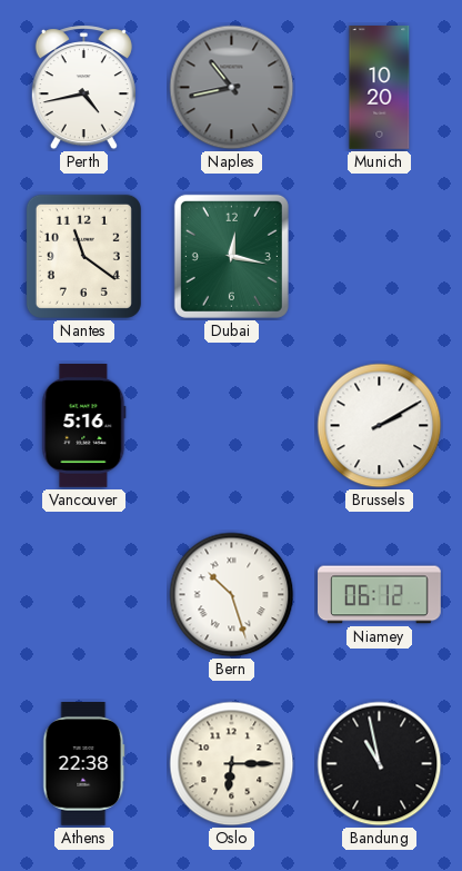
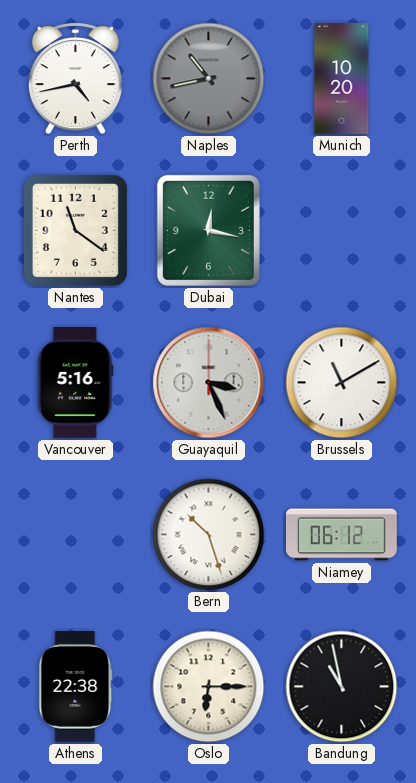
Guayaquil: none -> 3:26 (209, 383)
Brussels: 2:10 -> 11:10 (342, 383)
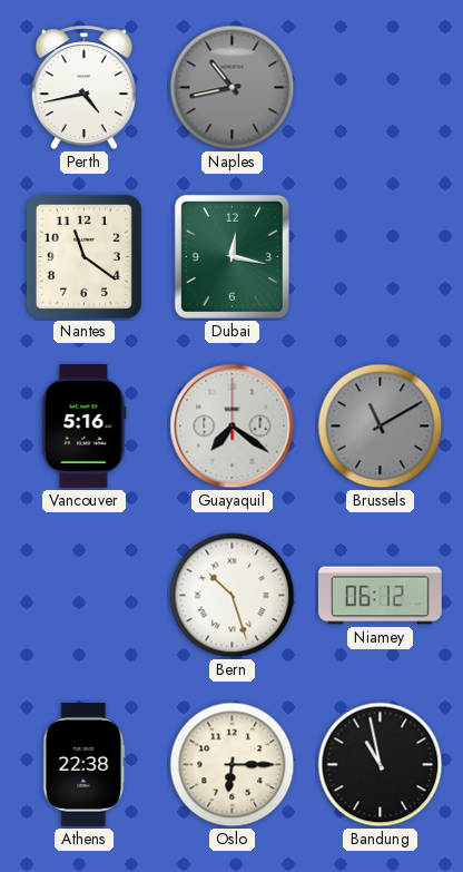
Munich: 10:20 -> none (342, 79)
Guayaquil: 3:26 -> 7:21 (233, 427)
Brussels dial: white -> grey (381, 427)
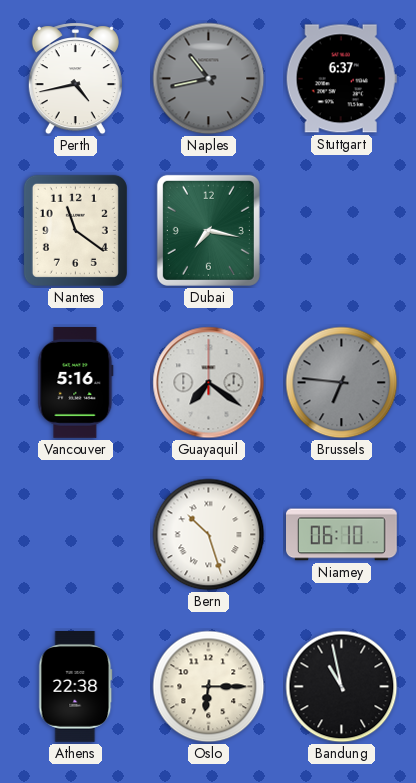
Stuttgart: none -> 6:37 (341, 79)
Dubai: 12:17 -> 7:17 (208, 230)
Brussels: 11:10 -> 6:46 (342, 383)
Niamey: 06:12 -> 06:10 (342, 535)
